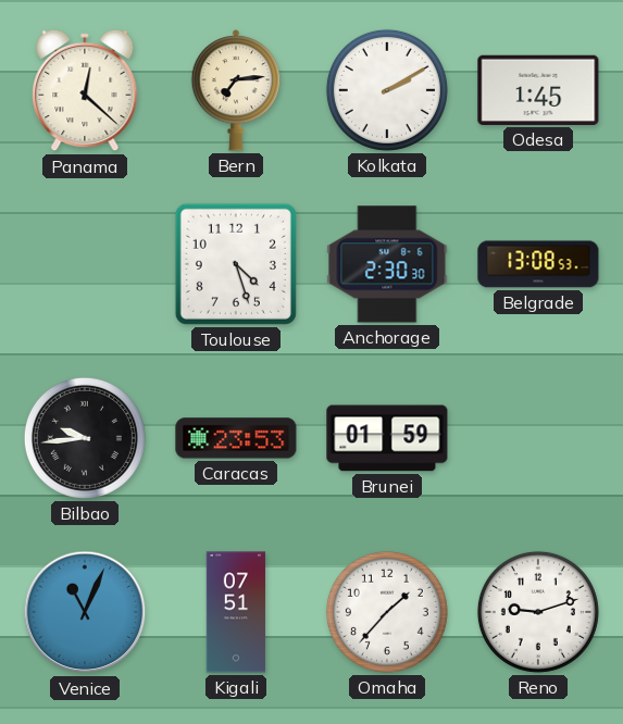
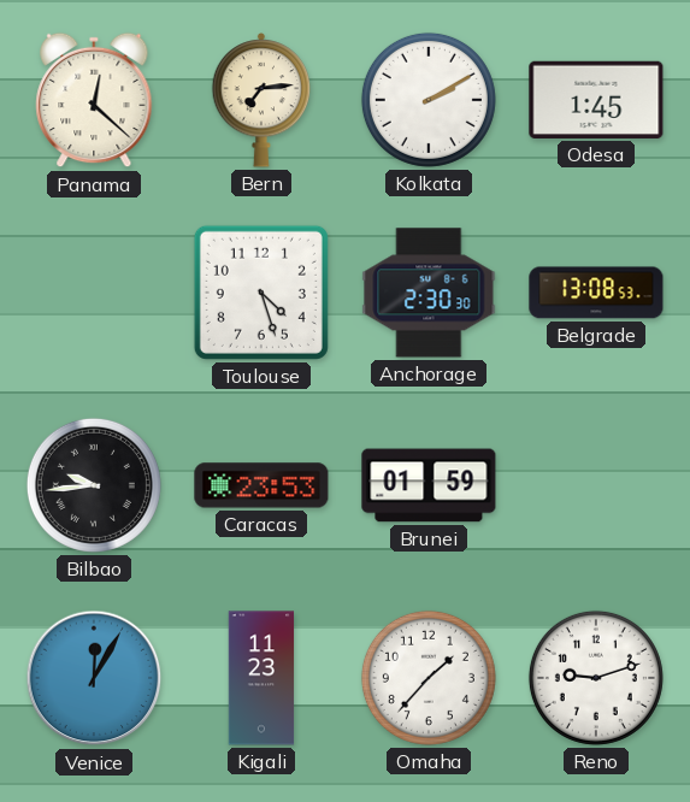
Venice: 11:04 -> 12:05 (94, 678)
Kigali: 07:51 -> 11:23 (261, 678)
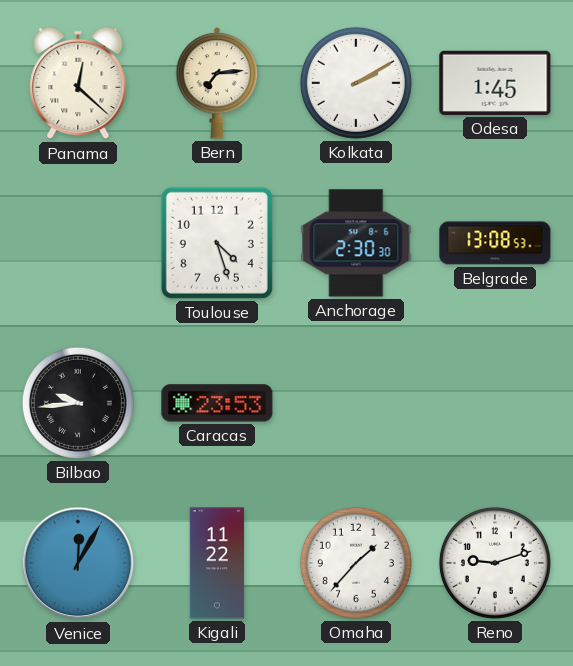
Brunei: 01:59 -> none (429, 485)
Kigali: 11:23 -> 11:22 (217, 563)
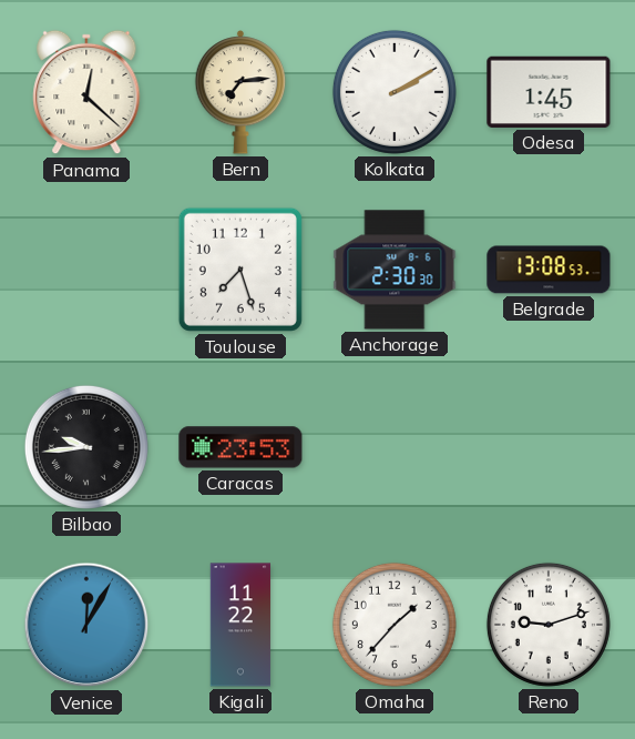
Toulouse: 4:27 -> 7:27 (240, 270)
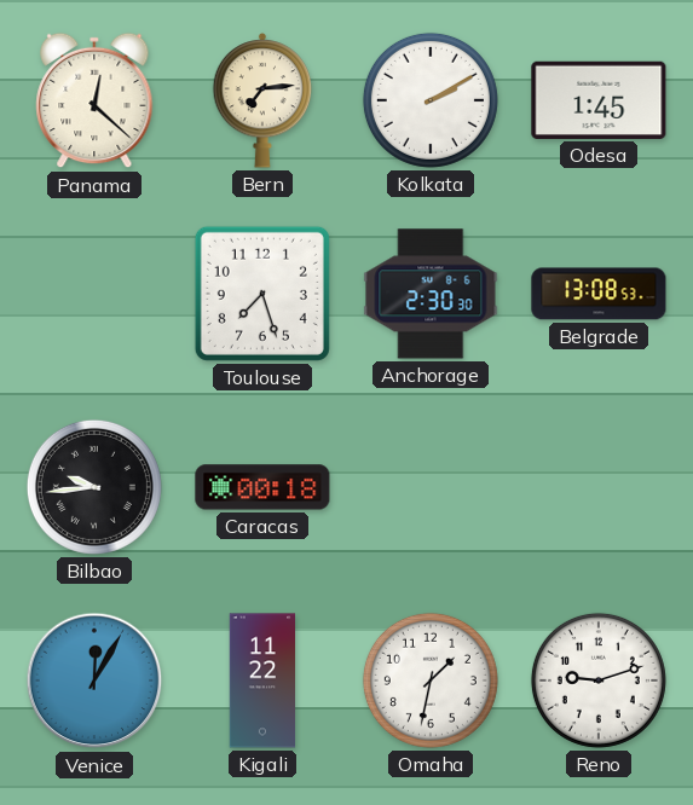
Caracas: 23:53 -> 00:18 (262, 487)
Omaha: 1:37 -> 1:32 (431, 681)
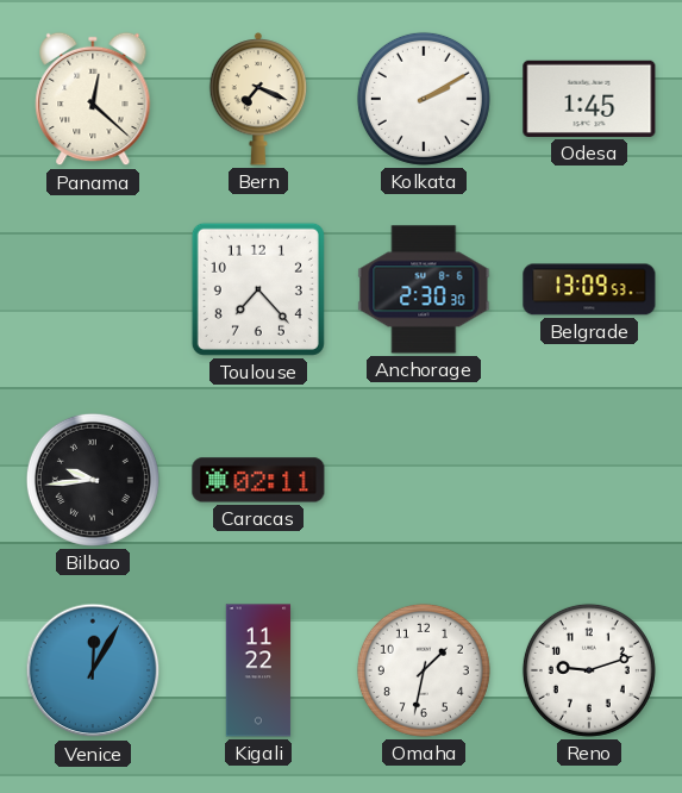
Bern: 7:14 -> 7:19 (258, 99)
Toulouse: 7:27 -> 7:23 (258, 289)
Belgrade: 13:08 -> 13:09 (589, 289)
Caracas: 00:18 -> 02:11 (258, 480)
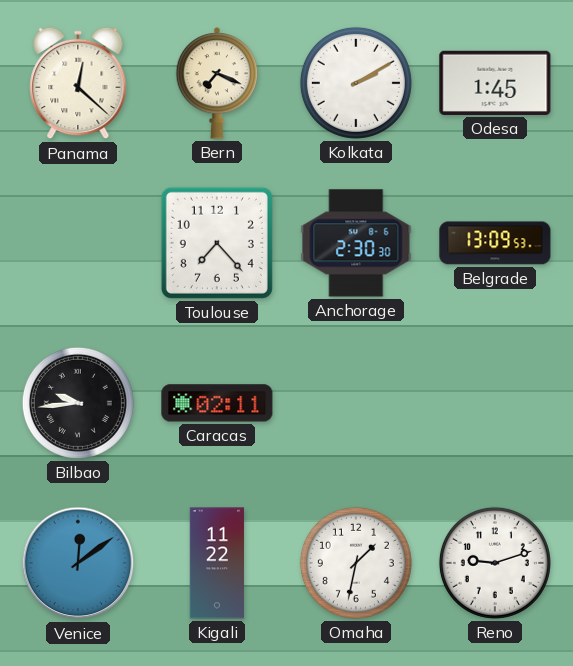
Venice: 12:05 -> 12:09 (78, 563)
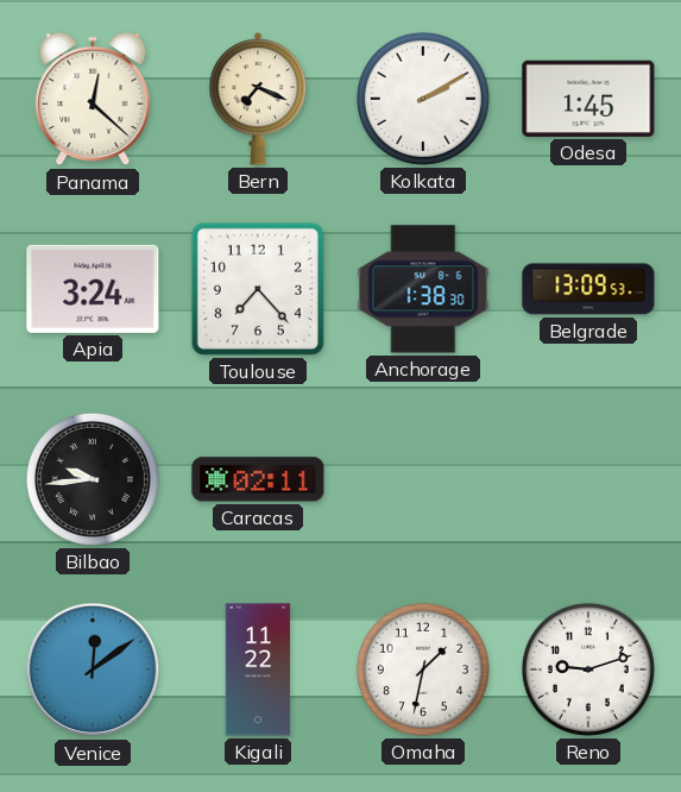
Apia: none -> 3:24 (93, 289)
Anchorage: 2:30 -> 1:38 (423, 289)
